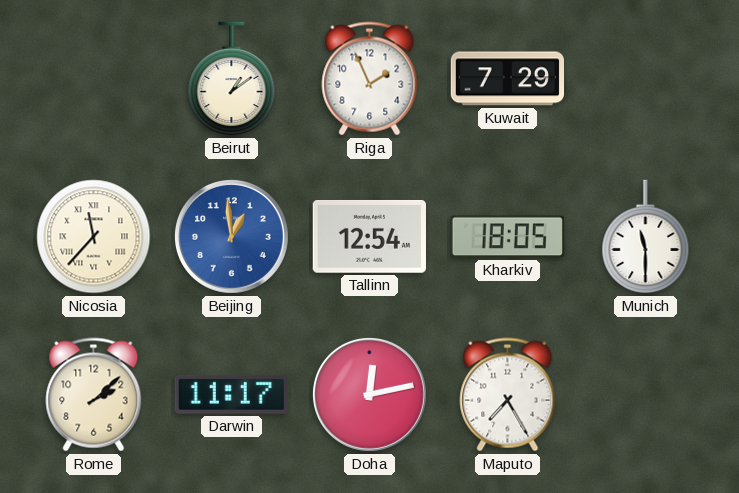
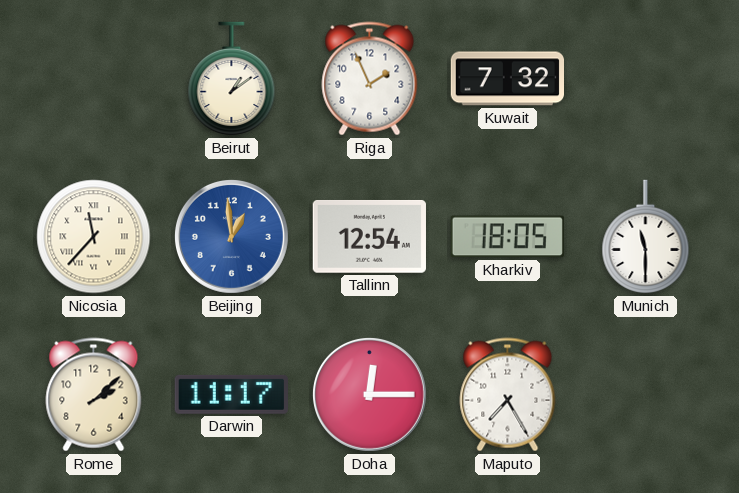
Kuwait: 7:29 -> 7:32 (507, 79)
Doha: 12:13 -> 12:15 (369, 394)
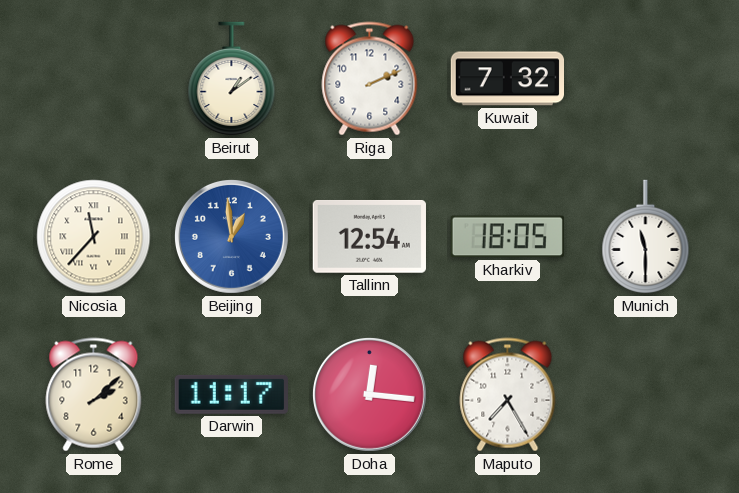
Riga: 1:56 -> 2:11 (370, 79)
Doha: 12:15 -> 12:16 (369, 394)
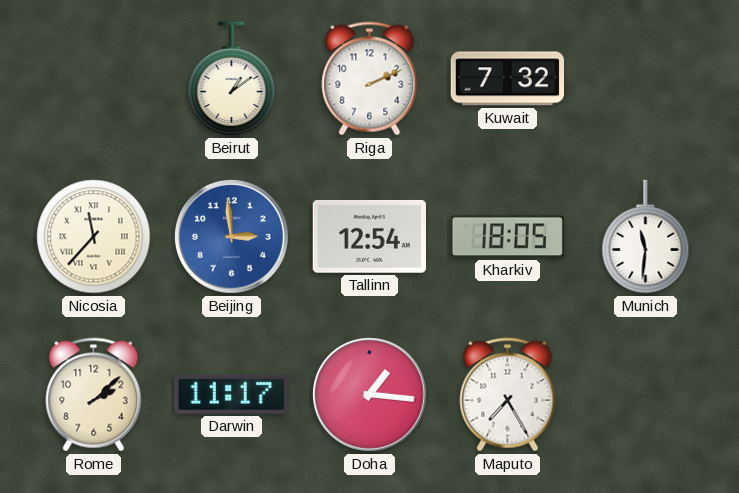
Beijing: 12:59 -> 2:59 (231, 236)
Munich: 11:30 -> 11:31 (646, 237)
Doha: 12:16 -> 1:16 (369, 394)
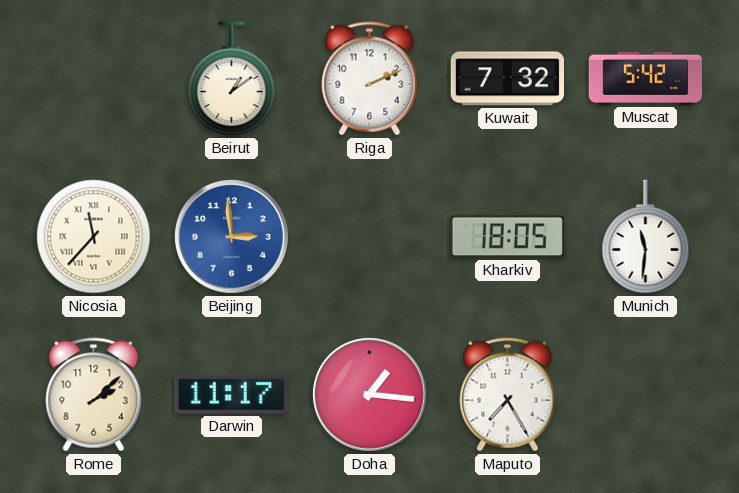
Muscat: none -> 5:42 (645, 78)
Tallinn: 12:54 -> none (369, 236)
